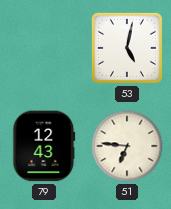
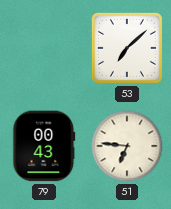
53: 5:02 -> 7:08 (127, 48)
79: 12:43 -> 00:43 (44, 146)
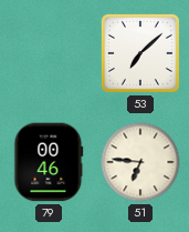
79: 00:43 -> 00:46 (49, 162)
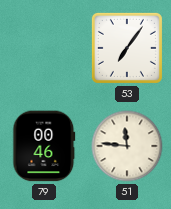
53: 7:08 -> 7:06 (127, 48)
51: 6:46 -> 11:46 (127, 146)
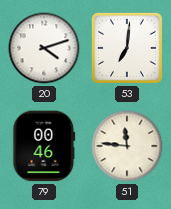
20: none -> 4:12 (44, 48)
53: 7:06 -> 7:01 (127, 48)
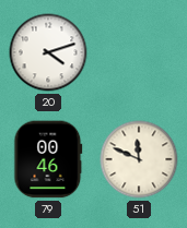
53: 7:01 -> none (127, 48)
51: 11:46 -> 11:49 (139, 159)
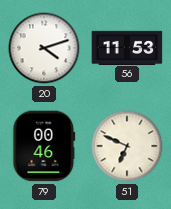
56: none -> 11:53 (127, 47)
51: 11:49 -> 6:49 (127, 146)
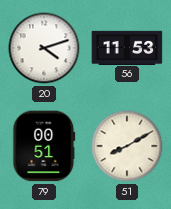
79: 00:46 -> 00:51 (44, 146)
51: 6:49 -> 8:10 (127, 146)
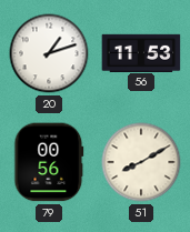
20: 4:12 -> 1:12 (49, 53)
79: 00:51 -> 00:56 (49, 162)
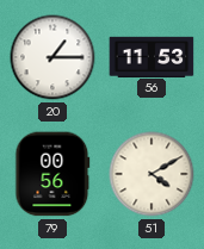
20: 1:12 -> 1:15 (52, 57)
51: 8:10 -> 4:10 (152, 174)
